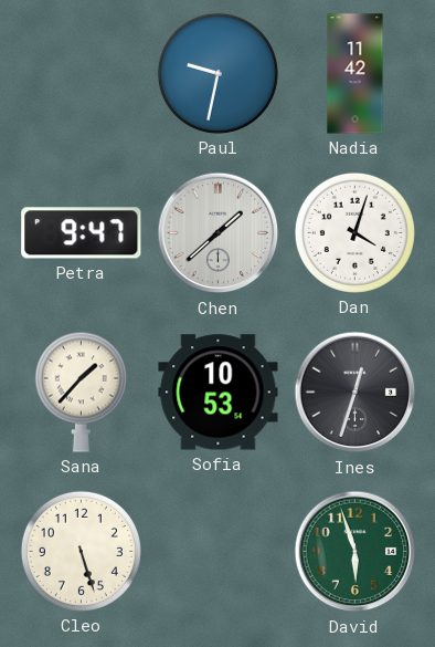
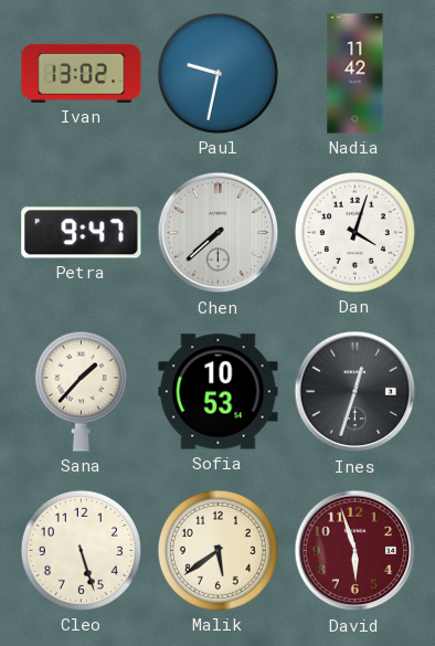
Ivan: none -> 13:02 (82, 73)
Chen: 1:38 -> 7:38 (219, 233)
Malik: none -> 5:39 (217, 550)
David dial: green -> burgundy (356, 551)
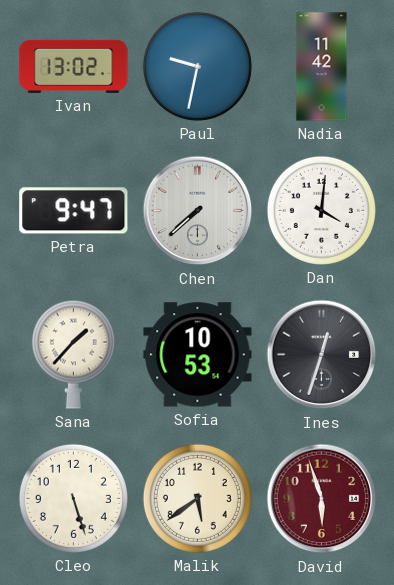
Dan: 4:03 -> 4:01 (321, 210)
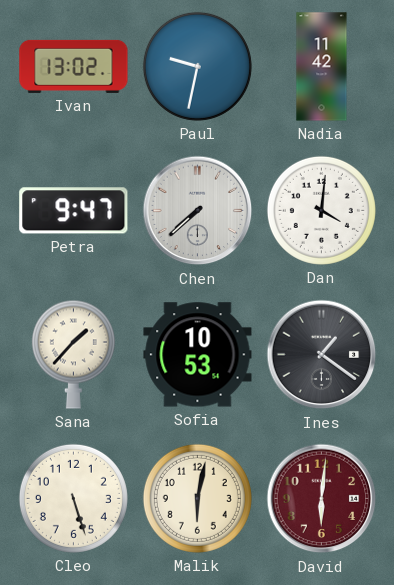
Ines: 12:33 -> 1:21 (322, 355)
Malik: 5:39 -> 6:02 (197, 498)
David: 5:57 -> 6:01 (322, 499)
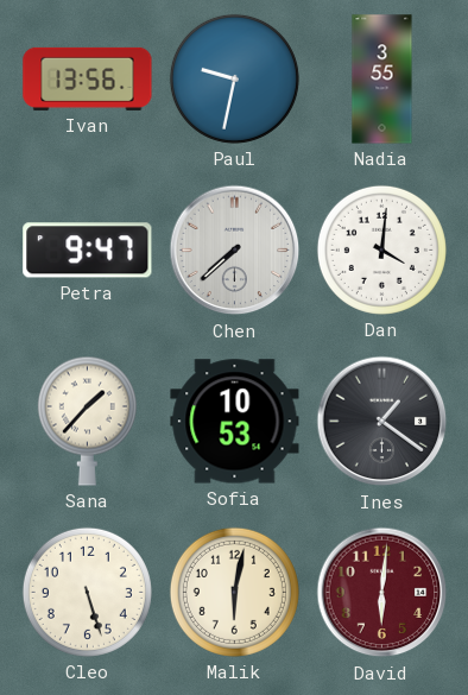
Ivan: 13:02 -> 13:56 (88, 78)
Nadia: 11:42 -> 3:55 (382, 80)
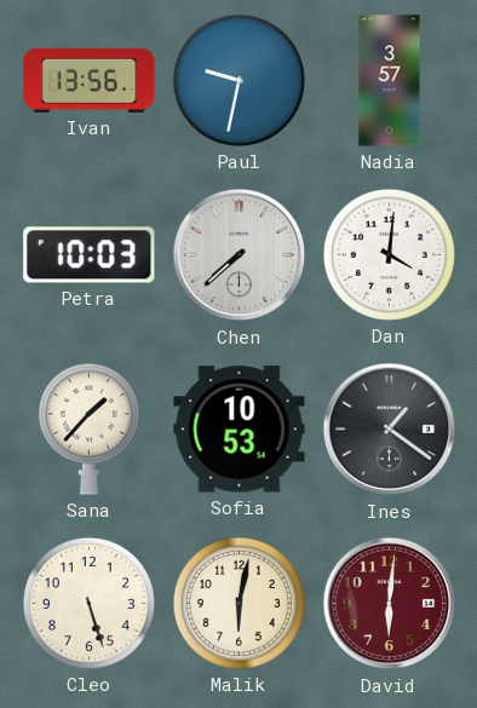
Nadia: 3:55 -> 3:57 (390, 81)
Petra: 9:47 -> 10:03 (90, 255)
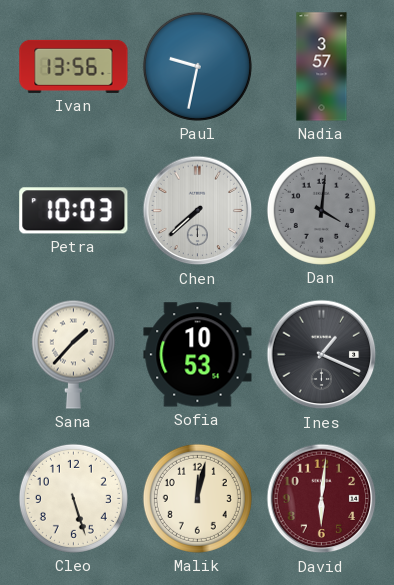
Dan dial: white -> grey (321, 210)
Ines: 1:21 -> 1:19 (322, 355)
Malik: 6:02 -> 12:02 (197, 498)
